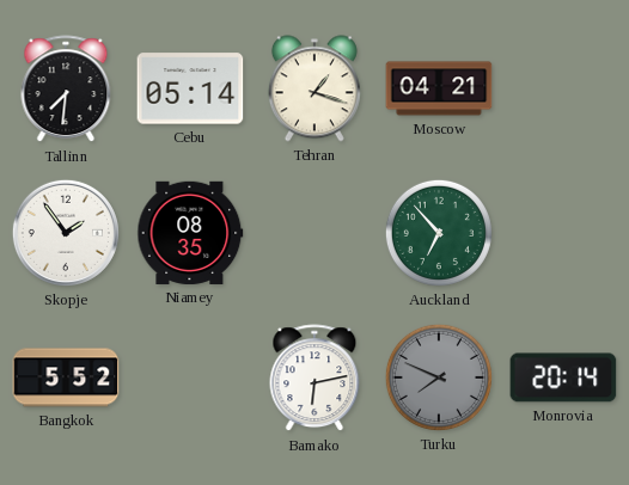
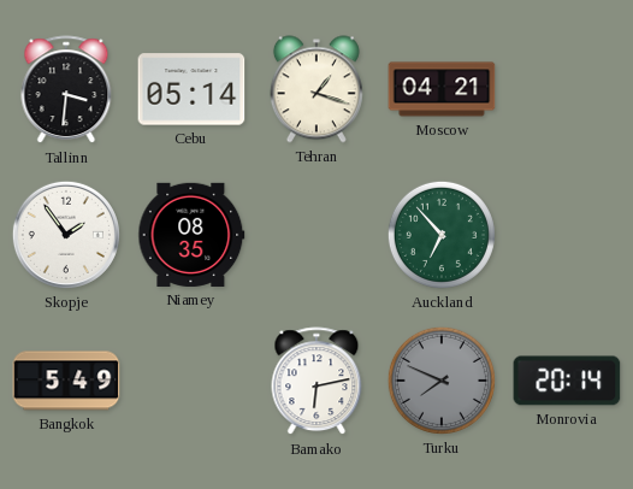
Tallinn: 7:31 -> 3:31 (66, 90)
Bangkok: 5:52 -> 5:49 (66, 381)
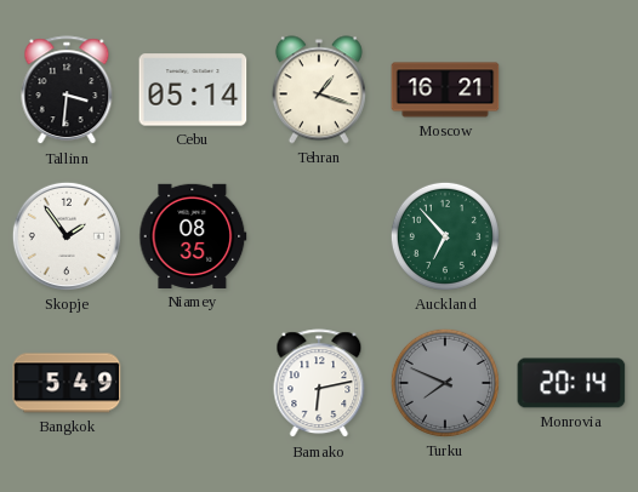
Moscow: 04:21 -> 16:21 (445, 90)
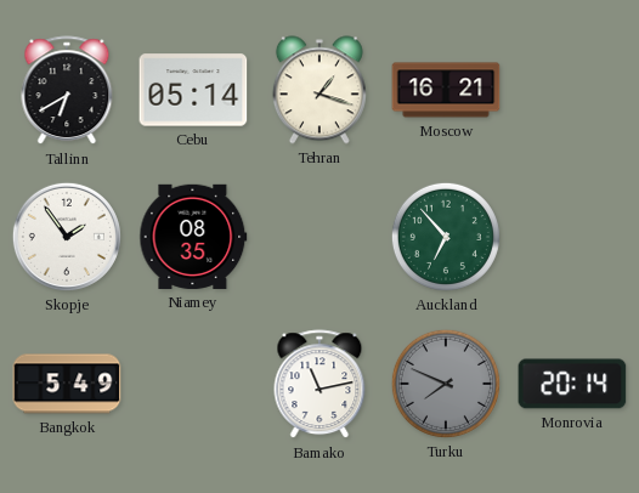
Tallinn: 3:31 -> 6:40 (67, 91)
Bamako: 6:13 -> 11:13 (319, 385)
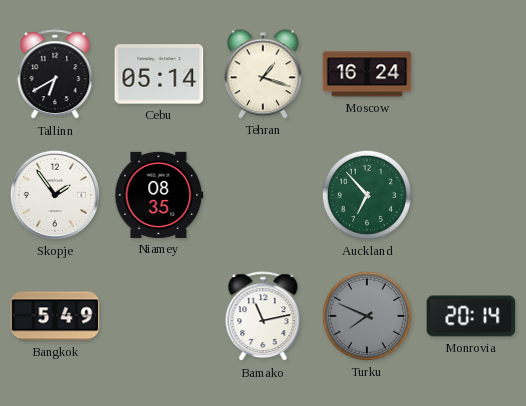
Moscow: 16:21 -> 16:24 (367, 74)
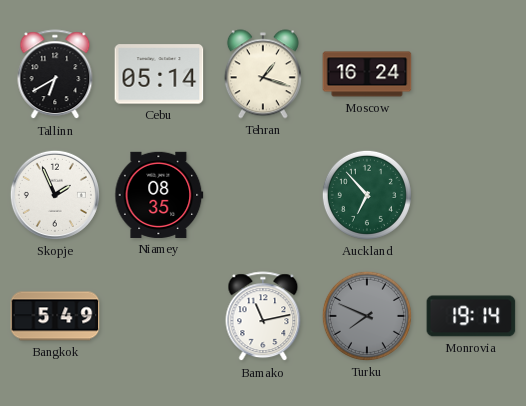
Skopje: 1:54 -> 1:56 (55, 195)
Monrovia: 20:14 -> 19:14 (471, 316)
